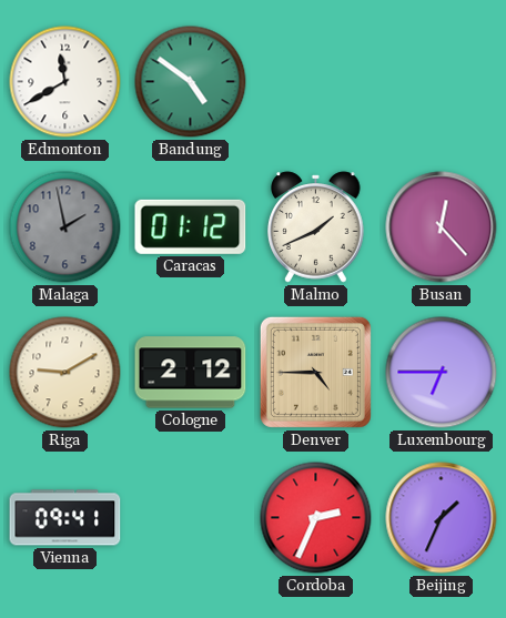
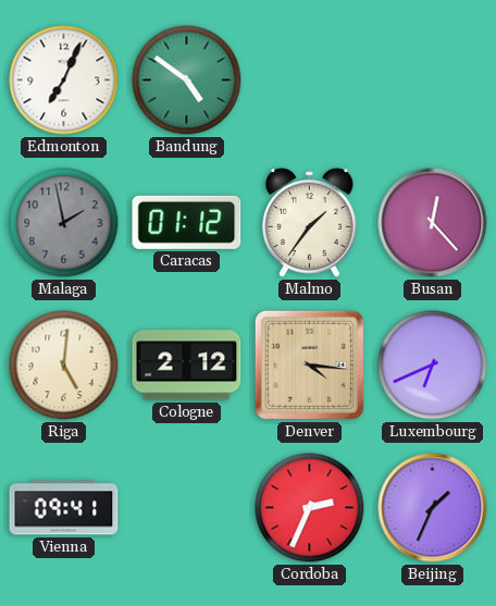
Edmonton: 11:40 -> 7:04 (64, 81)
Malmo: 1:41 -> 1:36 (310, 223)
Riga: 9:10 -> 5:01 (64, 366)
Denver: 4:45 -> 4:16 (309, 364)
Luxembourg: 6:45 -> 6:41 (433, 366)
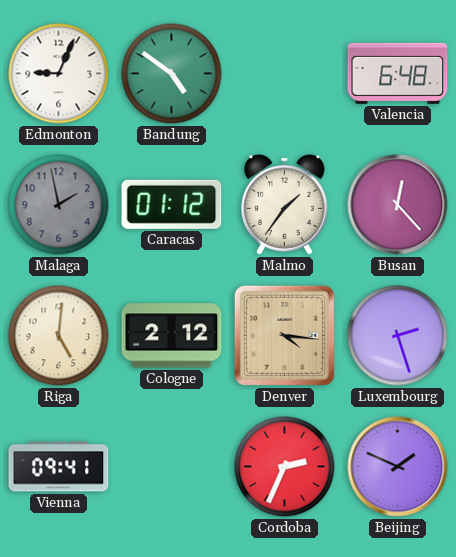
Edmonton: 7:04 -> 9:04 (59, 74)
Valencia: none -> 6:48 (398, 73)
Luxembourg: 6:41 -> 2:27 (398, 336)
Beijing: 1:34 -> 1:49 (398, 467)
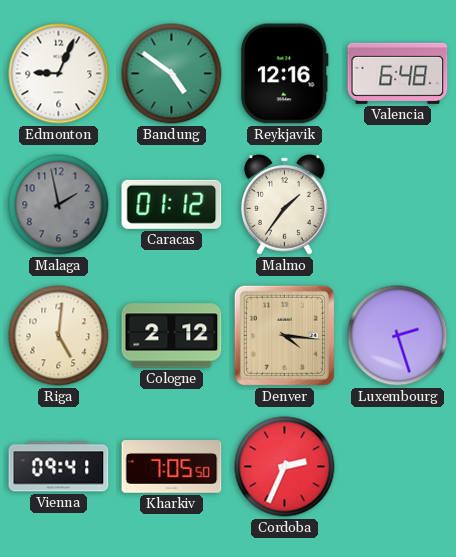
Reykjavik: none -> 12:16 (284, 74)
Busan: 12:23 -> none (398, 205)
Kharkiv: none -> 7:05 (172, 467)
Beijing: 1:49 -> none (398, 467)
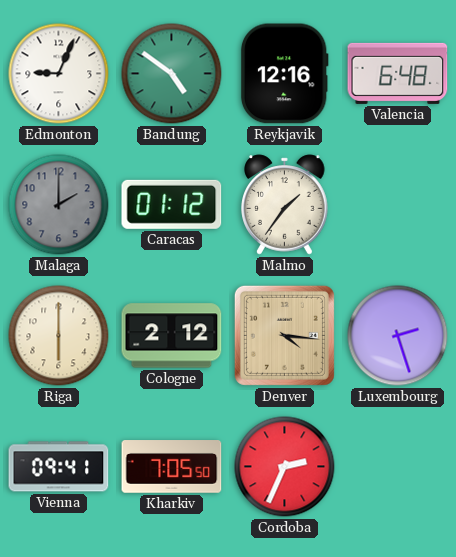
Malaga: 1:58 -> 2:00 (59, 205)
Riga: 5:01 -> 6:00 (59, 336)
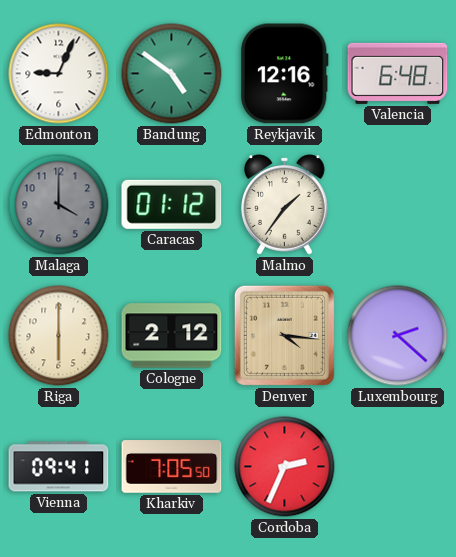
Malaga: 2:00 -> 4:00 (59, 205)
Luxembourg: 2:27 -> 2:22 (398, 336)
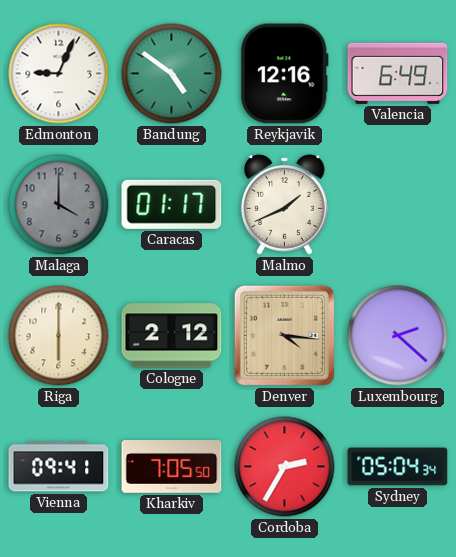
Valencia: 6:48 -> 6:49 (398, 73)
Caracas: 01:12 -> 01:17 (172, 204)
Malmo: 1:36 -> 1:41 (285, 205)
Cordoba: 2:34 -> 2:35 (285, 467)
Sydney: none -> 05:04 (398, 467)
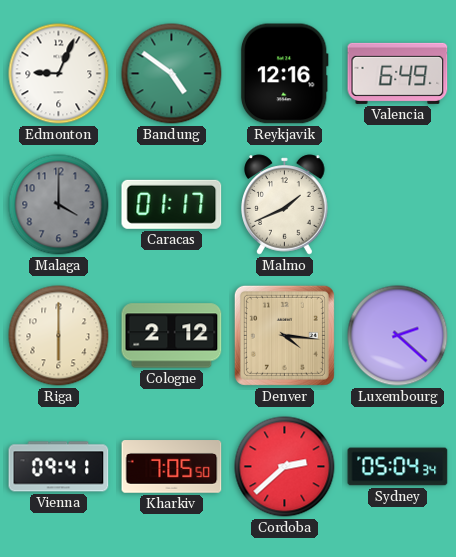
Cordoba: 2:35 -> 2:38 (285, 467)
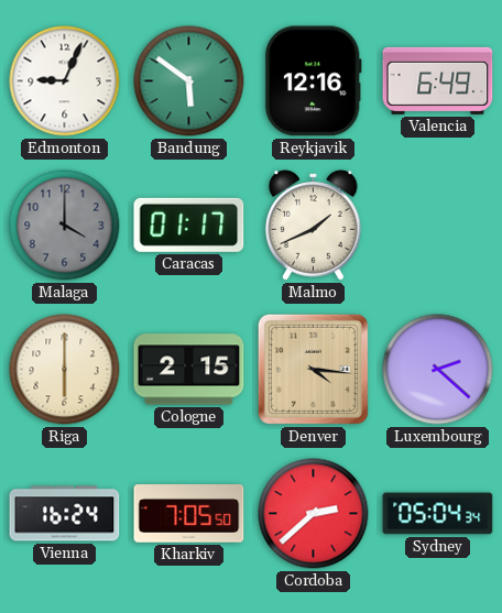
Bandung: 4:51 -> 5:51 (189, 81)
Cologne: 2:12 -> 2:15 (189, 370)
Vienna: 09:41 -> 16:24 (65, 514)
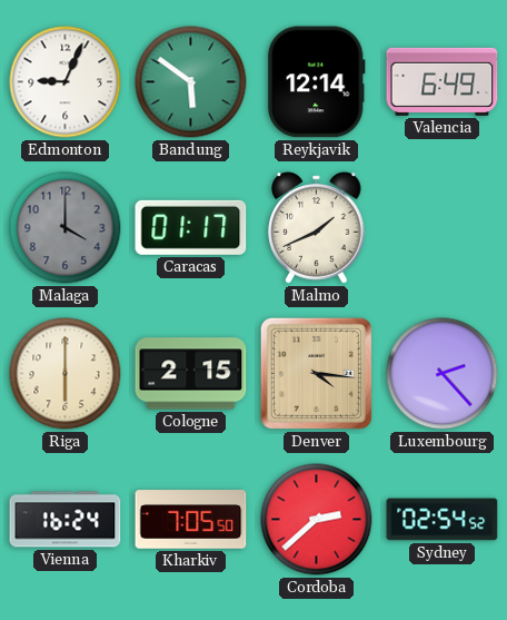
Reykjavik: 12:16 -> 12:14 (316, 82)
Luxembourg: 2:22 -> 2:23 (443, 374)
Sydney: 05:04 -> 02:54 (443, 520)
